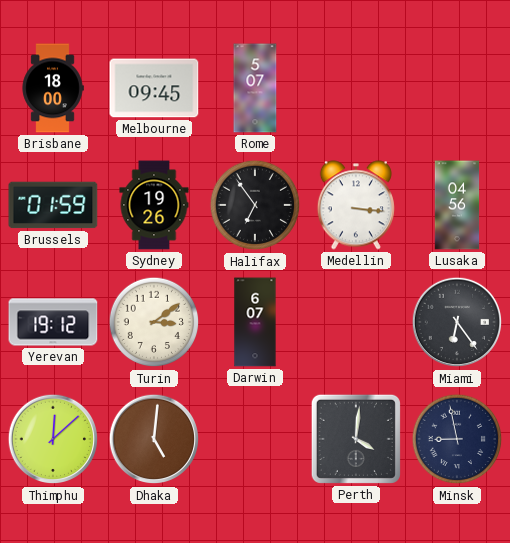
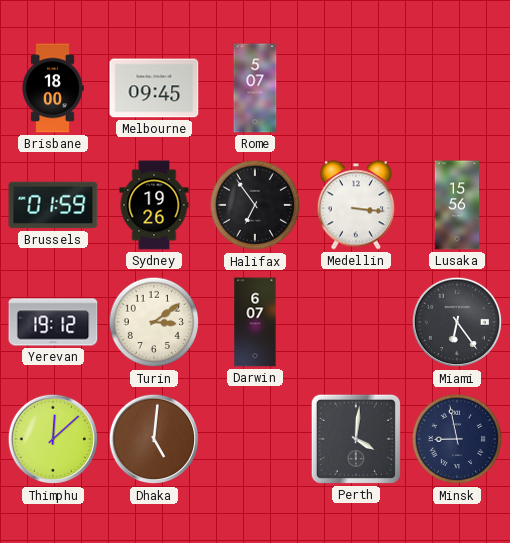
Lusaka: 04:56 -> 15:56 (457, 205)
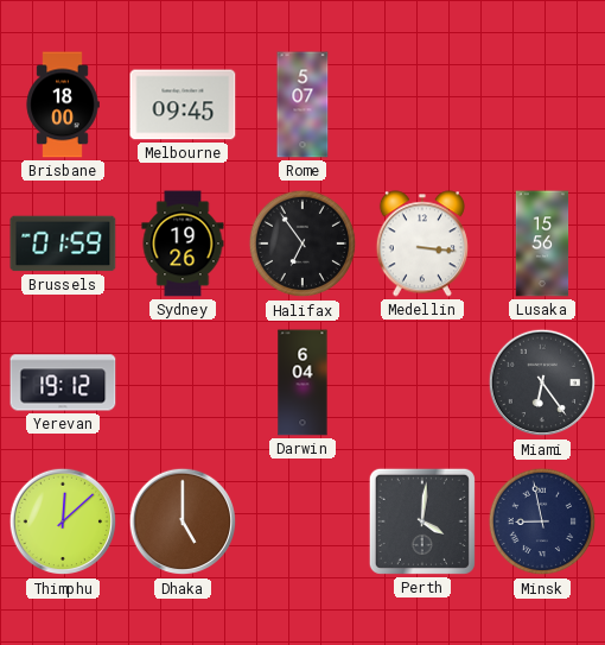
Turin: 3:09 -> none (154, 322)
Darwin: 6:07 -> 6:04 (302, 382)
Dhaka: 5:01 -> 5:00 (183, 521)
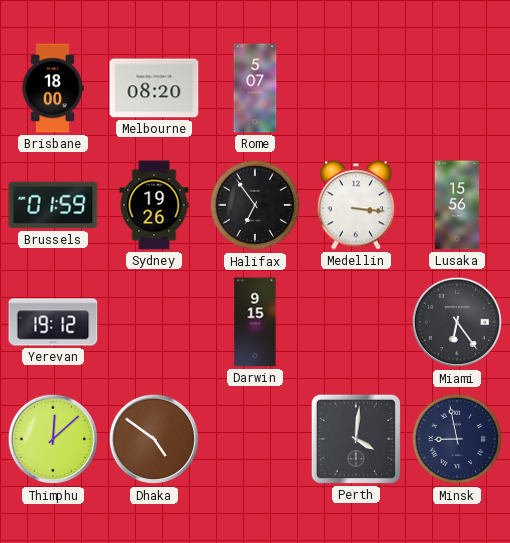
Melbourne: 09:45 -> 08:20 (154, 88)
Darwin: 6:04 -> 9:15 (255, 322)
Dhaka: 5:00 -> 4:51 (154, 439)
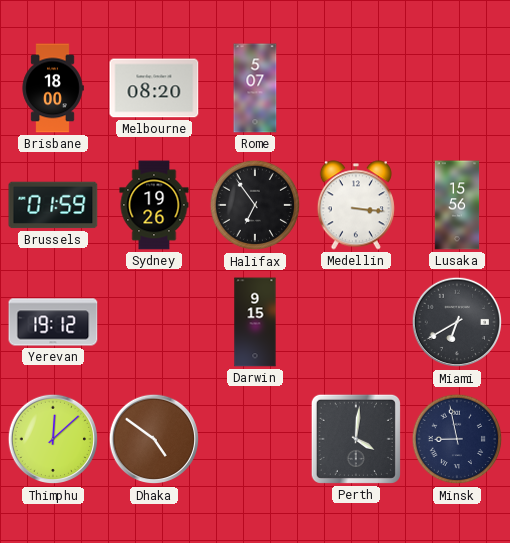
Miami: 6:24 -> 6:40 (457, 322)
